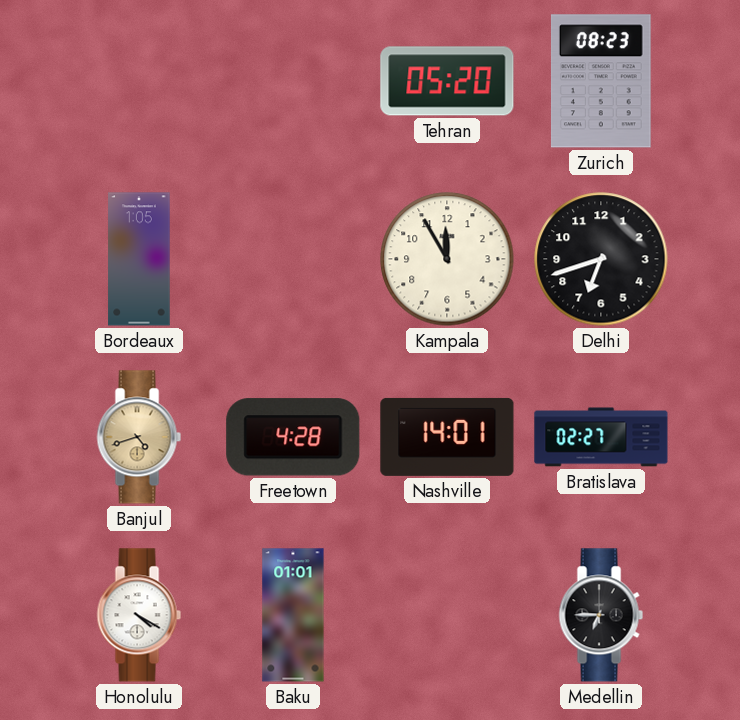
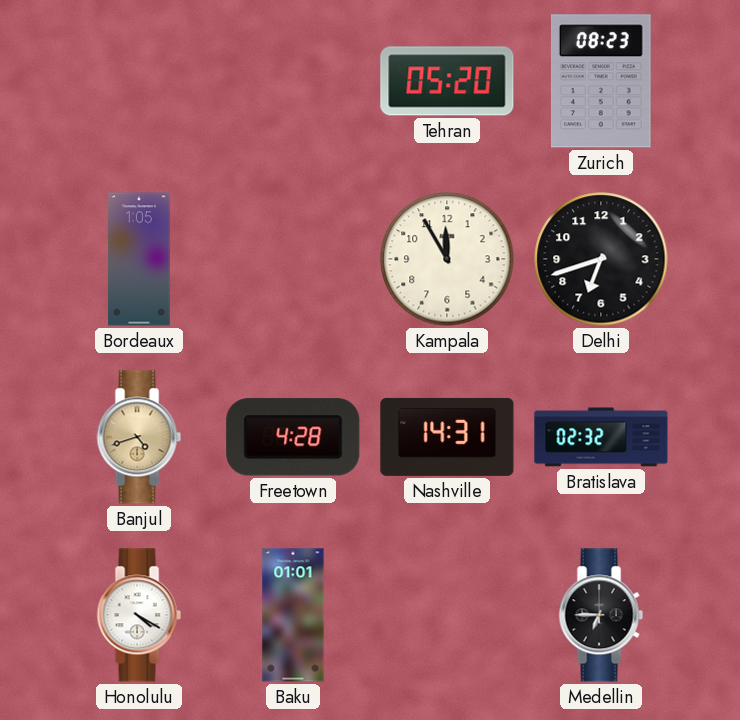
Nashville: 14:01 -> 14:31 (447, 437)
Bratislava: 02:27 -> 02:32 (601, 437)
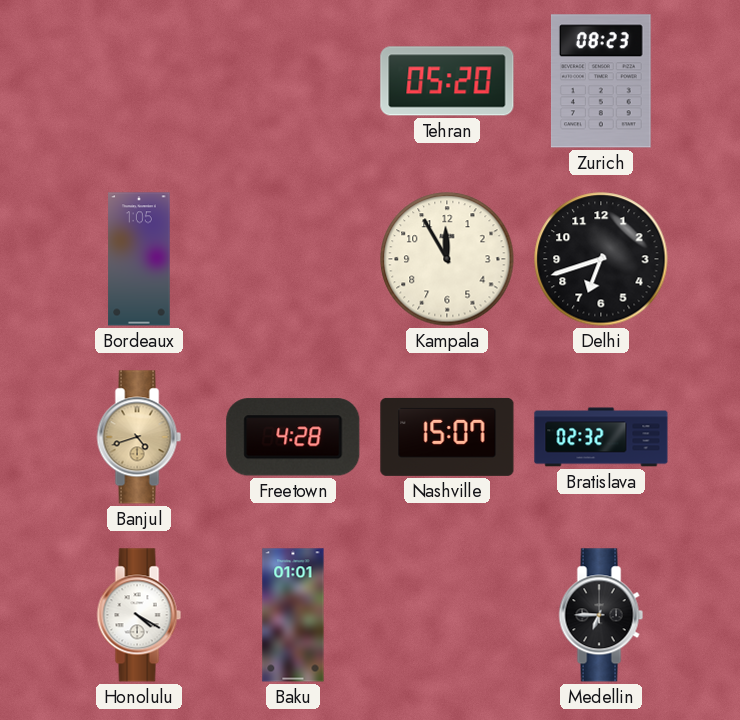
Nashville: 14:31 -> 15:07 (447, 437)
